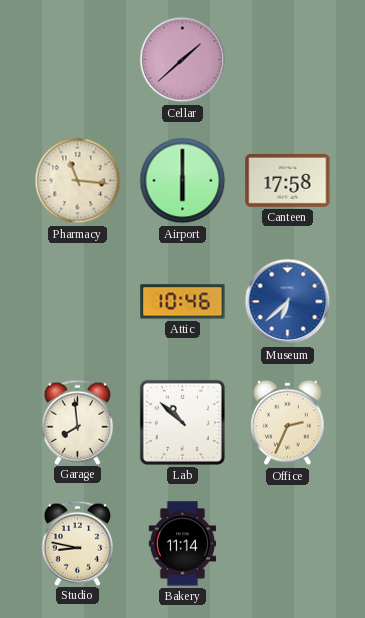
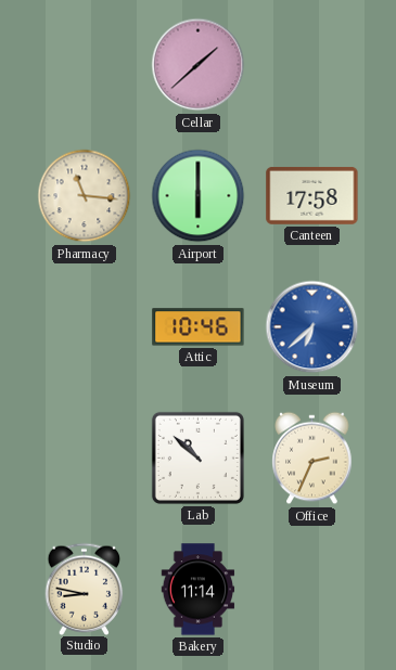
Garage: 7:59 -> none (78, 422)
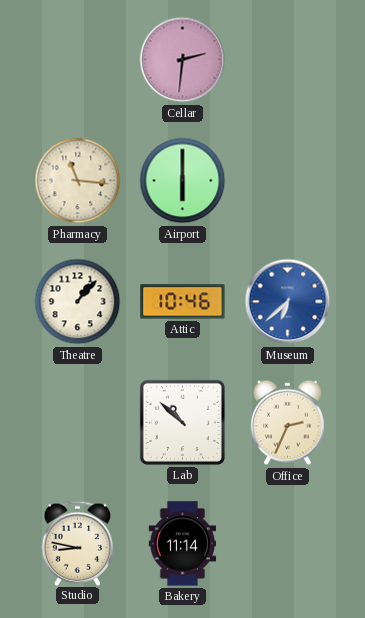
Cellar: 1:38 -> 2:31 (183, 60)
Canteen: 17:58 -> none (312, 195)
Theatre: none -> 1:07 (78, 302)
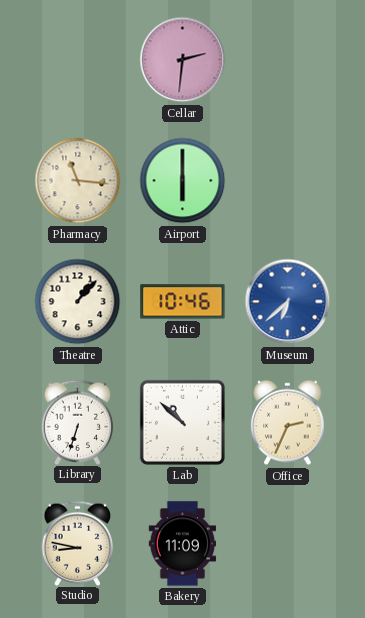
Library: none -> 6:33 (78, 422)
Bakery: 11:14 -> 11:09 (183, 544)
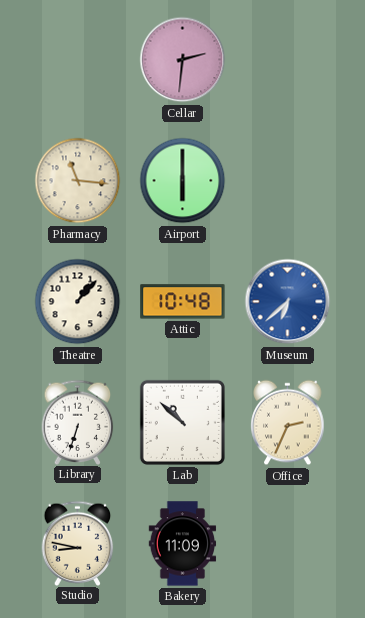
Attic: 10:46 -> 10:48 (183, 302)
